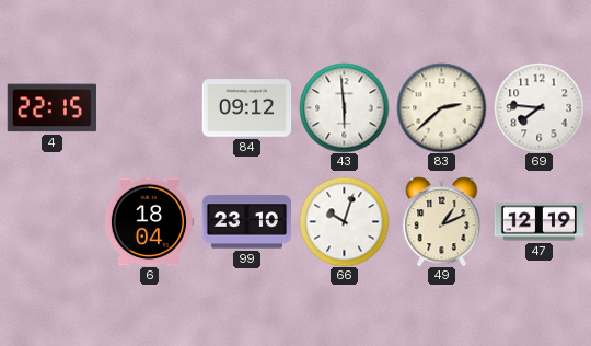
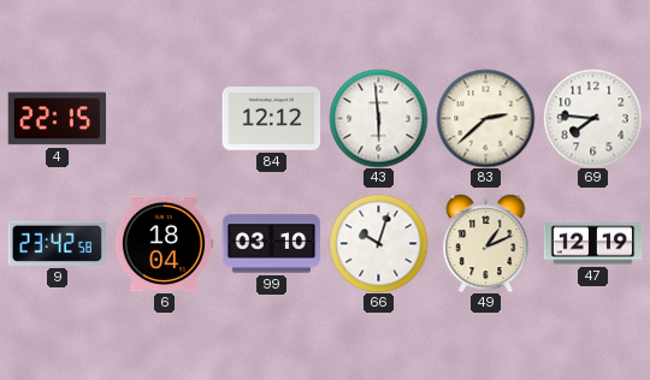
84: 09:12 -> 12:12 (271, 119)
9: none -> 23:42 (57, 243)
99: 23:10 -> 03:10 (271, 244)
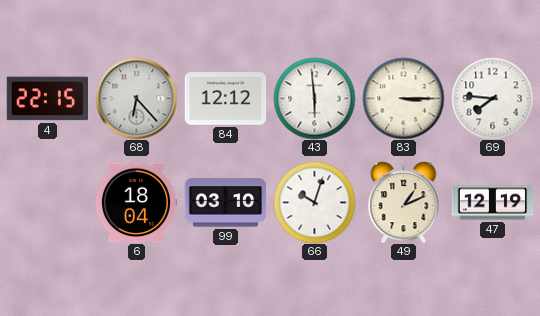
68: none -> 6:23 (136, 98)
83: 2:38 -> 3:15 (403, 98)
9: 23:42 -> none (57, 243)
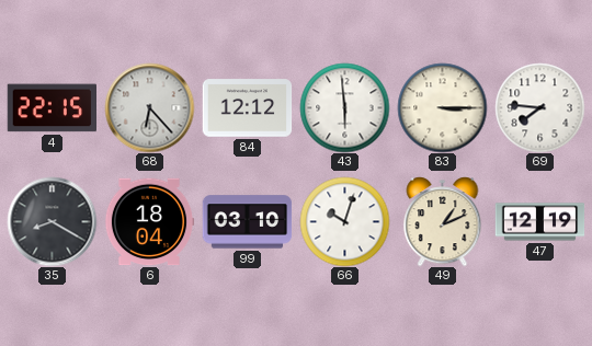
35: none -> 8:20 (52, 221)
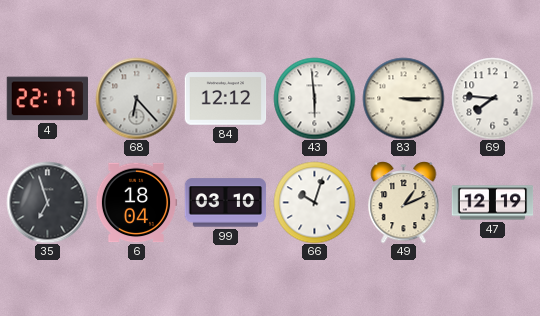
4: 22:15 -> 22:17 (47, 99)
35: 8:20 -> 6:57 (47, 202)
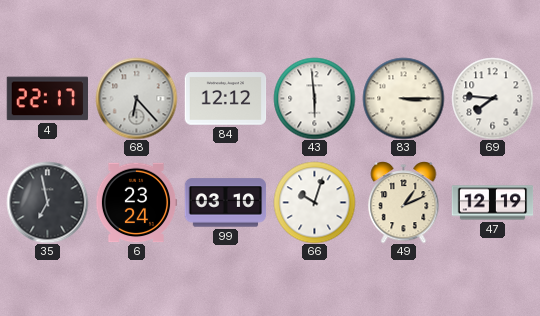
35: 6:57 -> 6:58 (47, 202)
6: 18:04 -> 23:24 (136, 203)
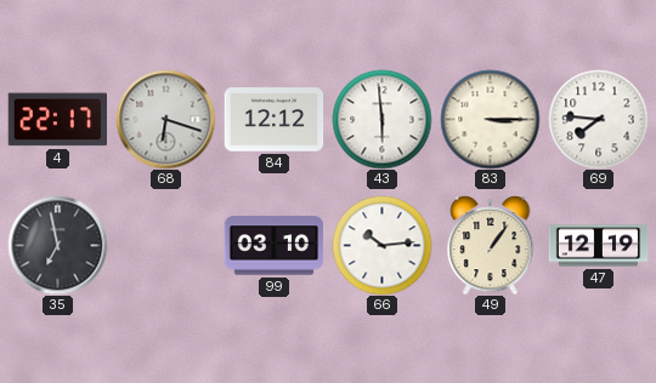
68: 6:23 -> 6:18 (165, 119)
6: 23:24 -> none (136, 203)
66: 10:03 -> 10:14 (381, 245)
49: 1:11 -> 1:06 (491, 245)
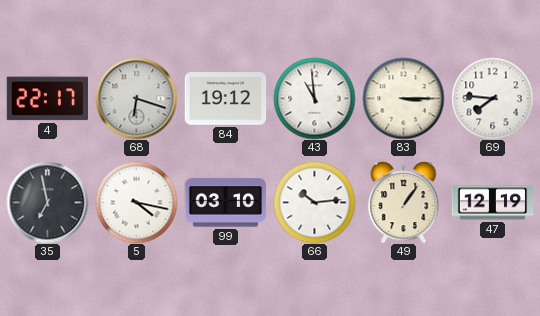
84: 12:12 -> 19:12 (225, 99)
43: 5:59 -> 10:59 (314, 98)
5: none -> 4:17 (136, 202)
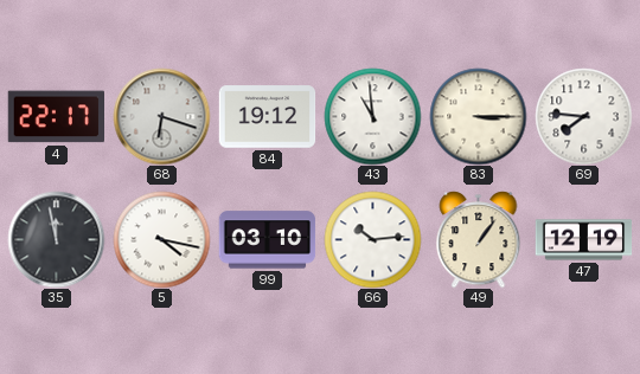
35: 6:58 -> 11:58 (56, 239)
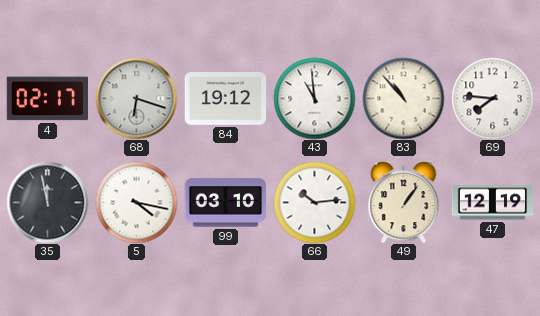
4: 22:17 -> 02:17 (47, 99)
83: 3:15 -> 10:53 (403, 98)
